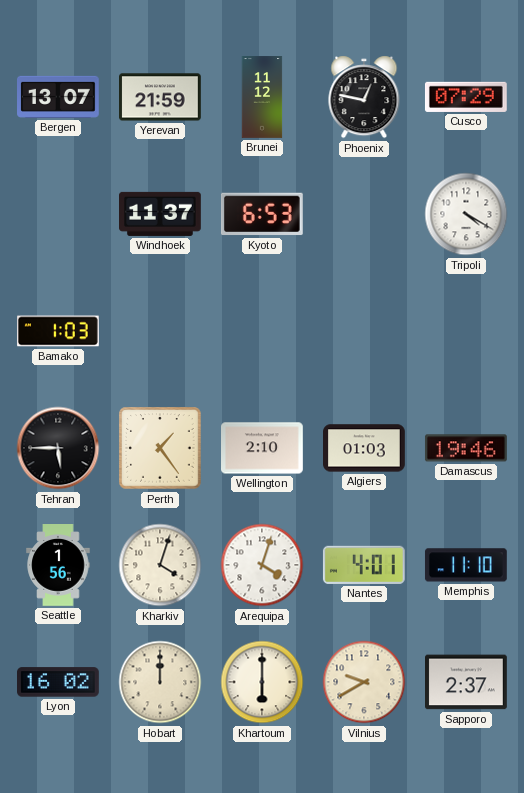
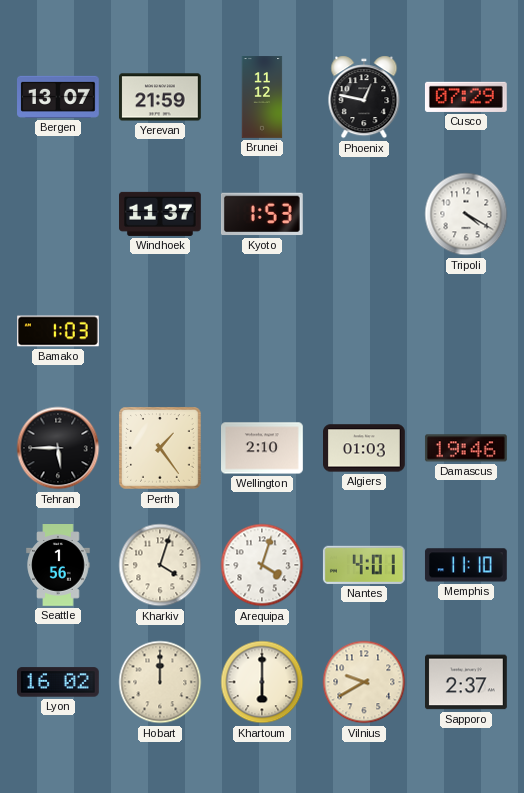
Kyoto: 6:53 -> 1:53 (262, 214)
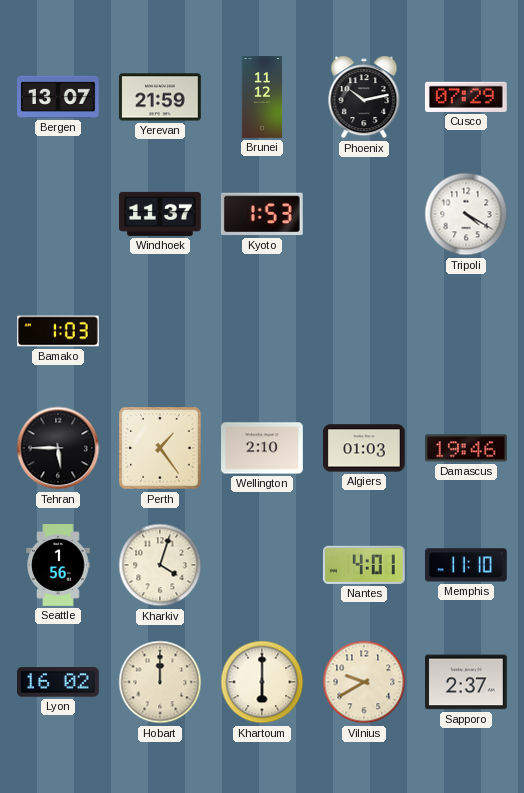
Phoenix: 12:47 -> 10:13 (364, 97)
Arequipa: 4:03 -> none (262, 565)
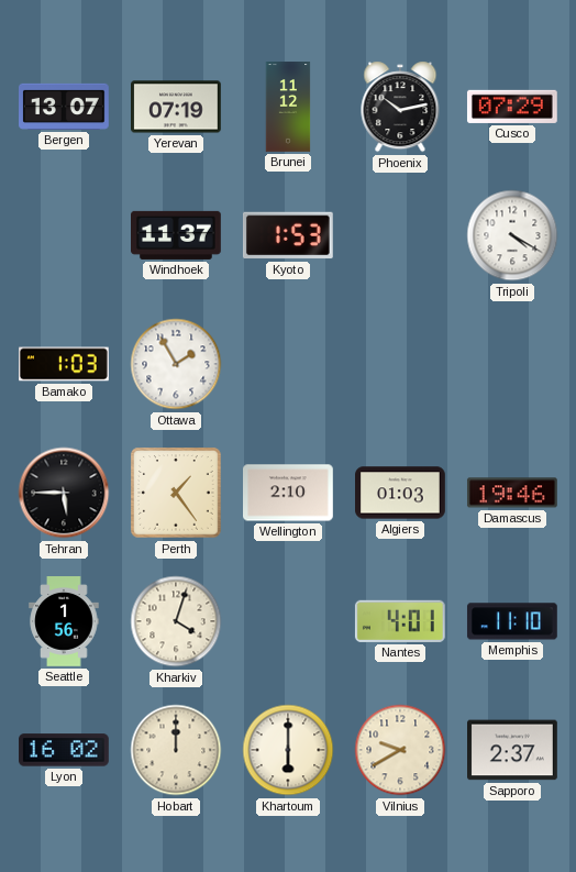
Yerevan: 21:59 -> 07:19 (177, 107)
Ottawa: none -> 1:55 (176, 364)
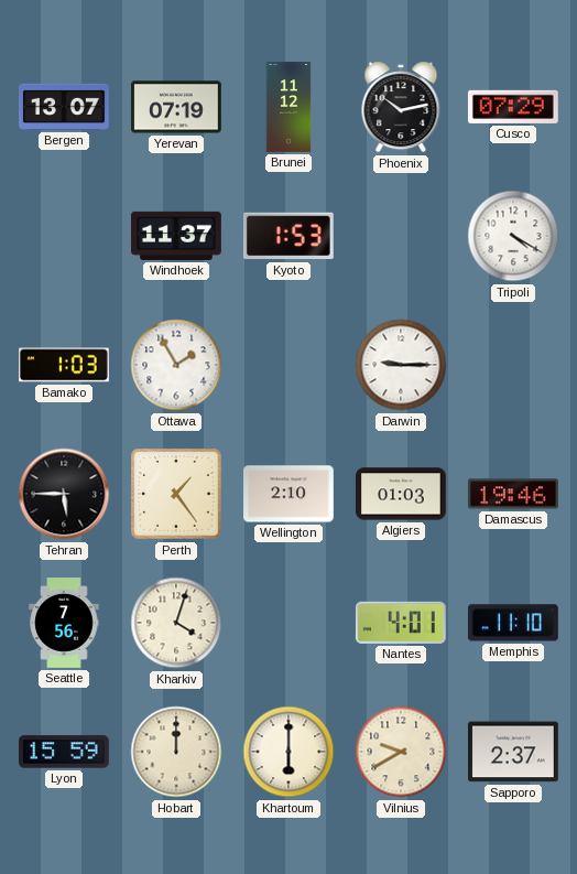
Darwin: none -> 9:15 (401, 365)
Seattle: 1:56 -> 7:56 (64, 624)
Lyon: 16:02 -> 15:59 (65, 752)
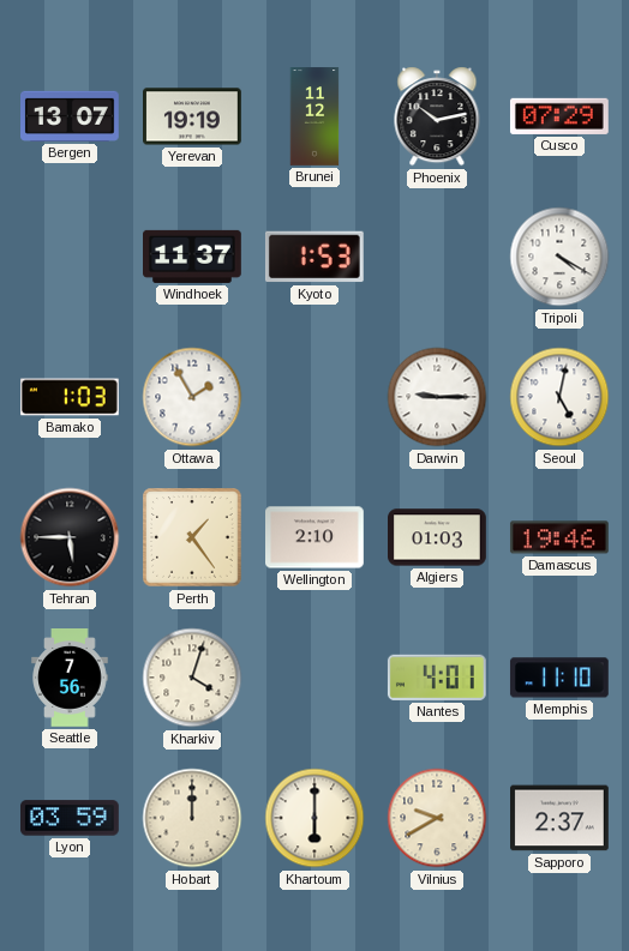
Yerevan: 07:19 -> 19:19 (193, 116)
Seoul: none -> 5:02 (559, 397)
Lyon: 15:59 -> 03:59 (71, 818)
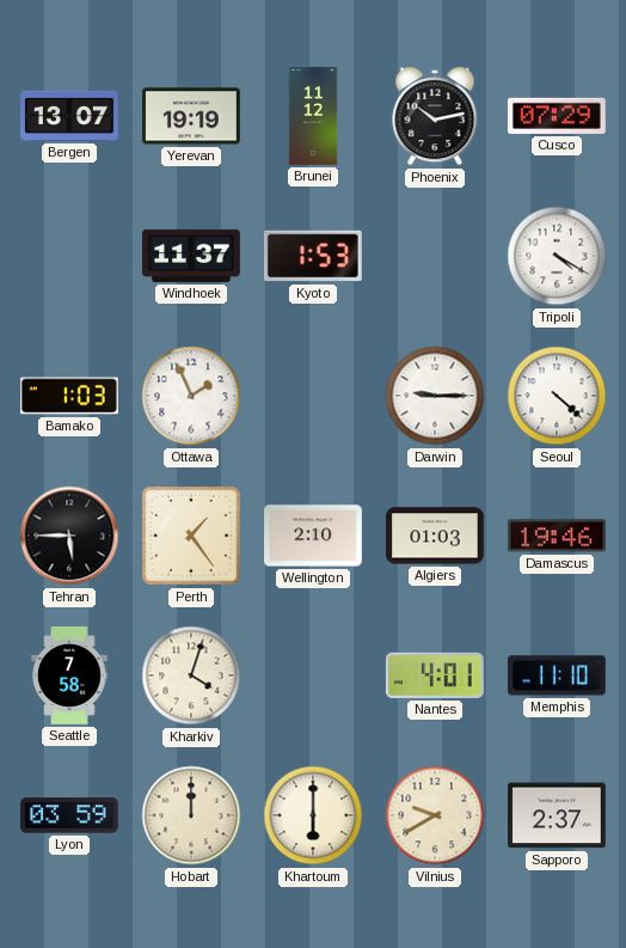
Ottawa: 1:55 -> 1:56 (191, 396)
Seoul: 5:02 -> 4:22 (557, 396)
Seattle: 7:56 -> 7:58 (69, 677)
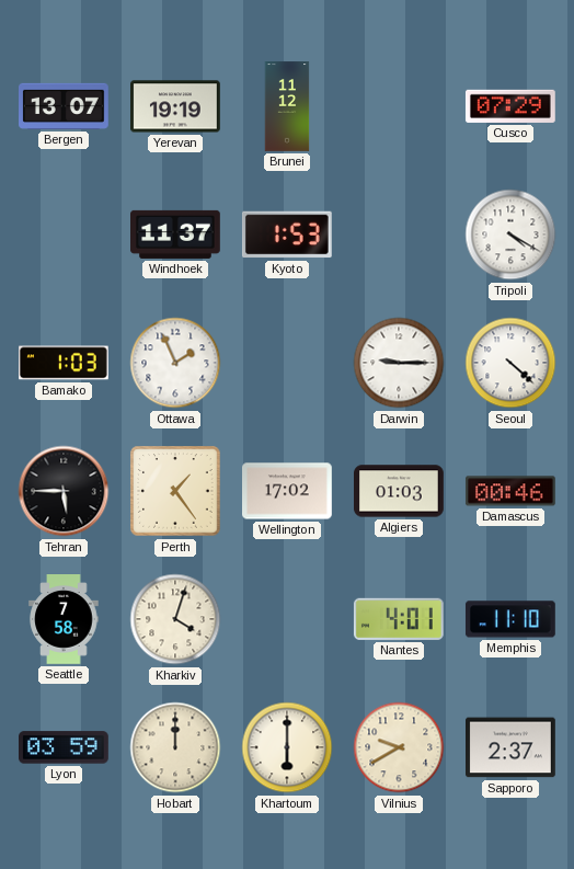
Phoenix: 10:13 -> none (435, 116)
Wellington: 2:10 -> 17:02 (288, 491)
Damascus: 19:46 -> 00:46 (510, 491)
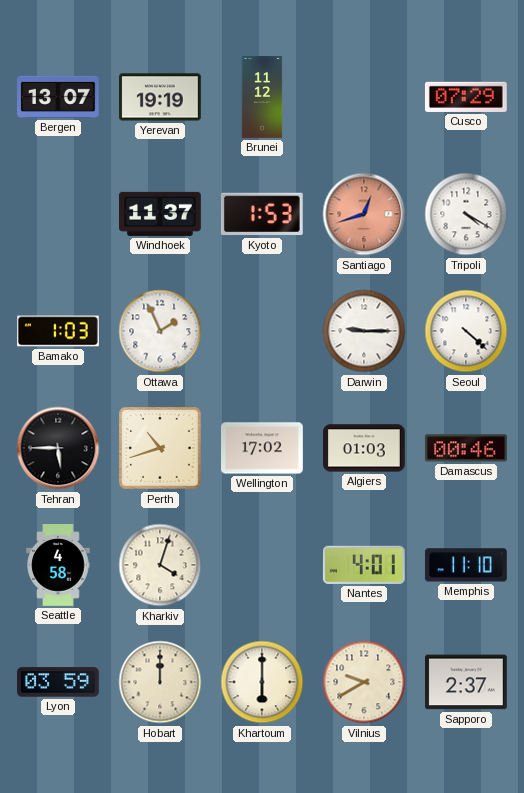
Santiago: none -> 12:42 (364, 214)
Perth: 1:24 -> 10:42 (160, 448)
Seattle: 7:58 -> 4:58 (58, 566)
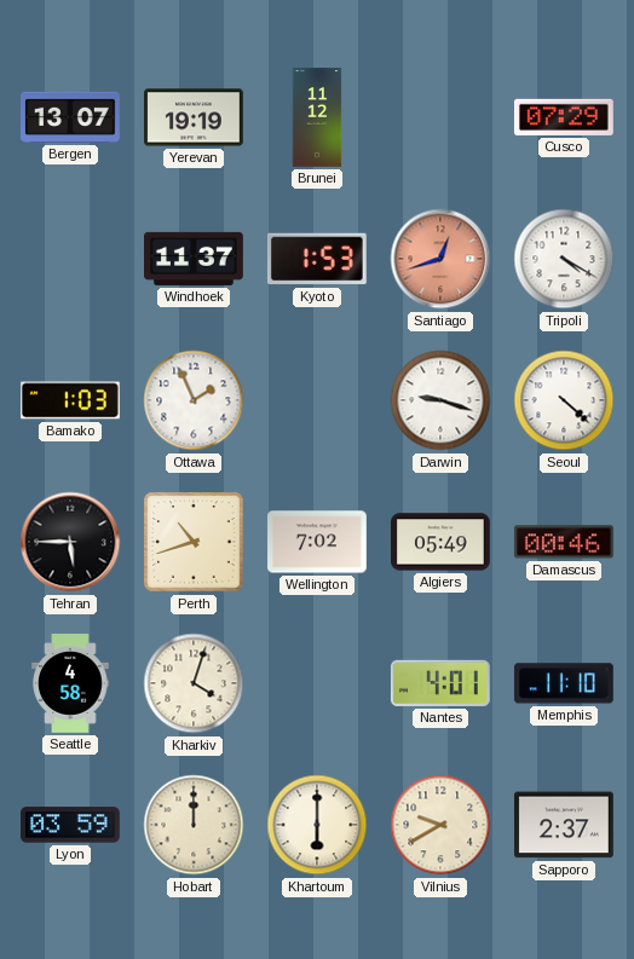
Darwin: 9:15 -> 9:18 (440, 400)
Wellington: 17:02 -> 7:02 (318, 542)
Algiers: 01:03 -> 05:49 (442, 542)
